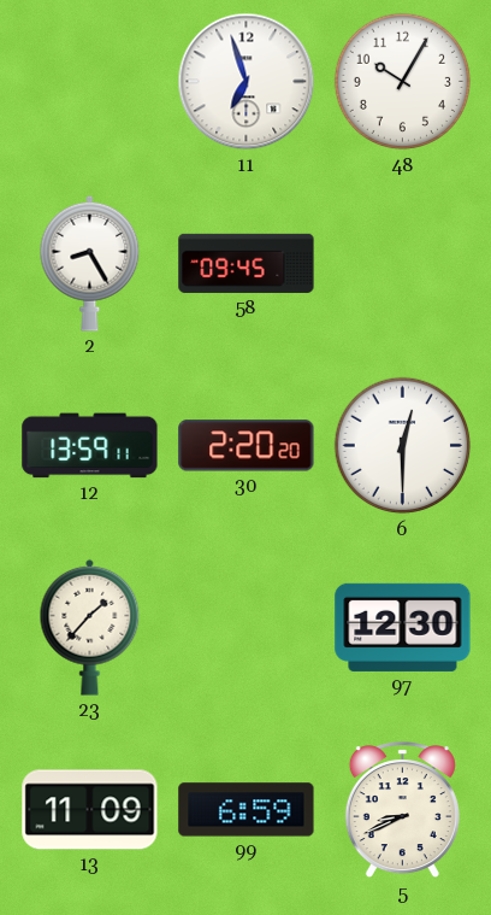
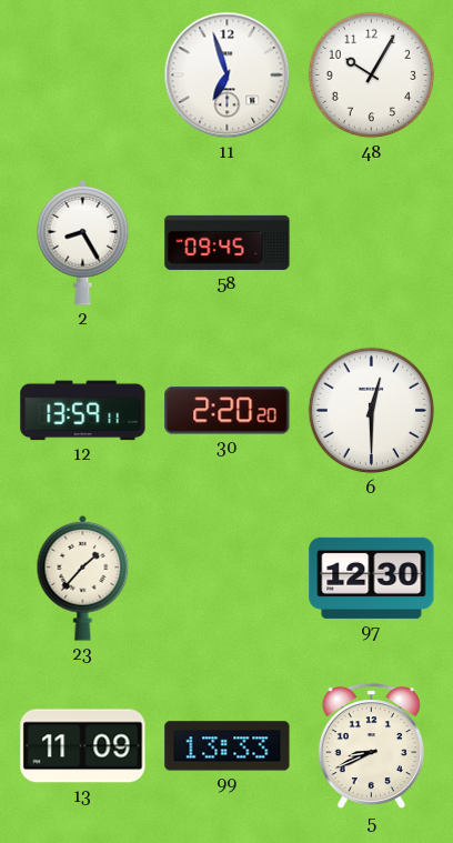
99: 6:59 -> 13:33 (228, 746)
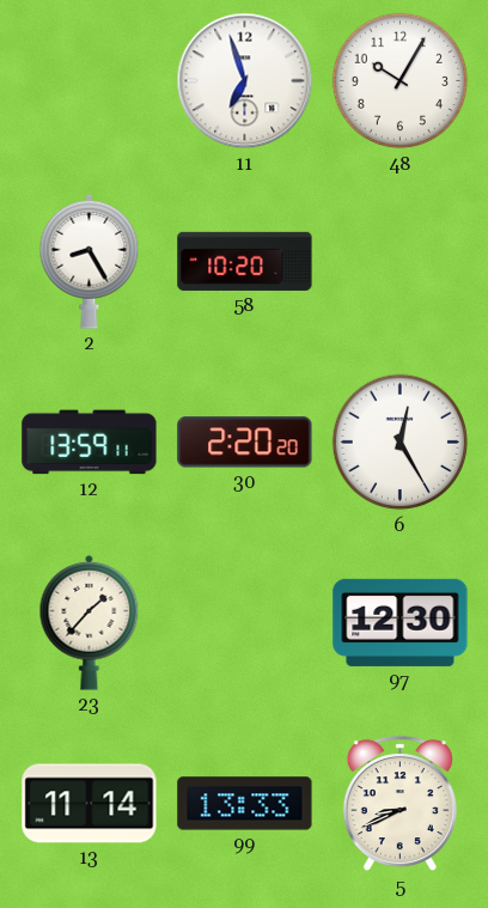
58: 09:45 -> 10:20 (245, 261)
6: 12:30 -> 12:25 (401, 443)
13: 11:09 -> 11:14 (90, 804)
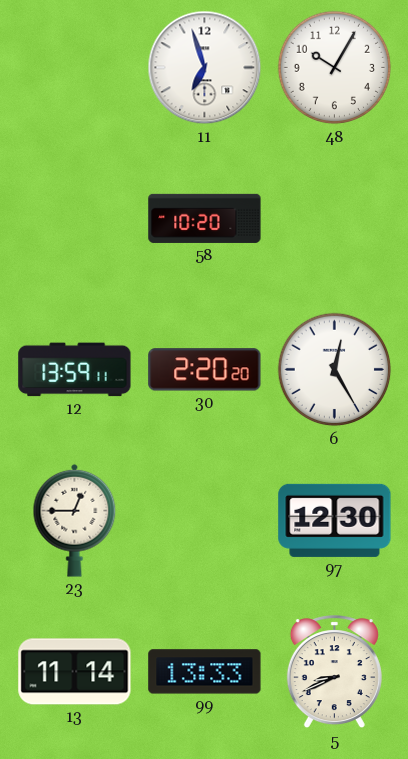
2: 8:25 -> none (90, 261)
23: 1:37 -> 12:45 (75, 520)
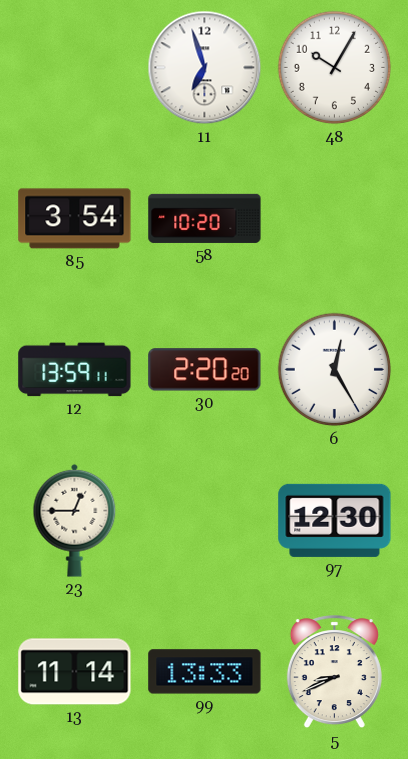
85: none -> 3:54 (75, 219)
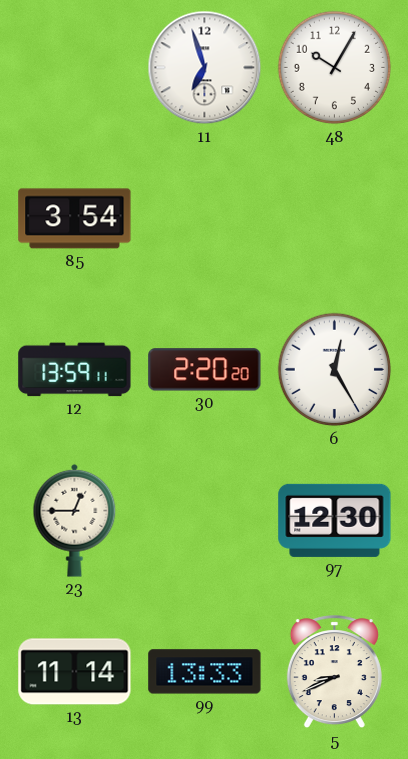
58: 10:20 -> none (205, 218)
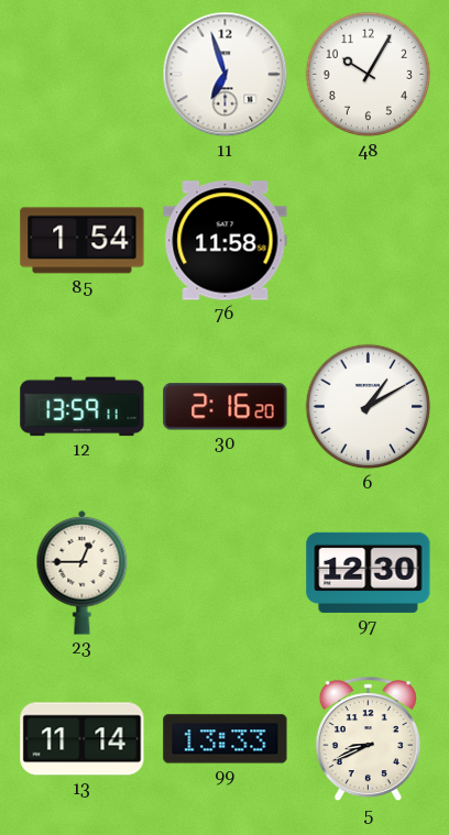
85: 3:54 -> 1:54 (83, 241)
76: none -> 11:58 (226, 241)
30: 2:20 -> 2:16 (226, 407)
6: 12:25 -> 1:10 (369, 407)
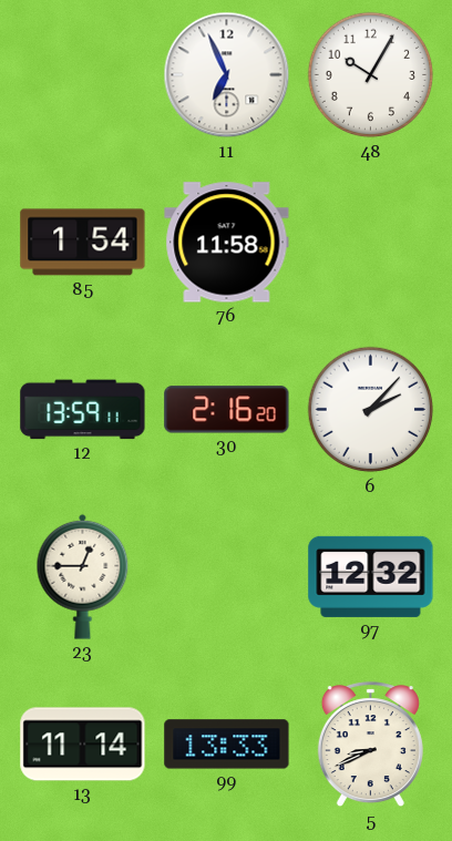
11: 6:57 -> 6:56 (227, 75)
6: 1:10 -> 2:07 (371, 410)
97: 12:30 -> 12:32 (371, 576)
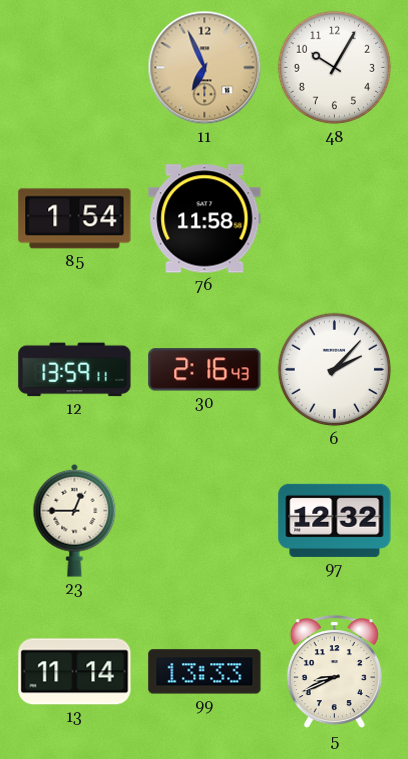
11 dial: white -> champagne (205, 68)
30: 2:16:20 -> 2:16:43 (205, 370)
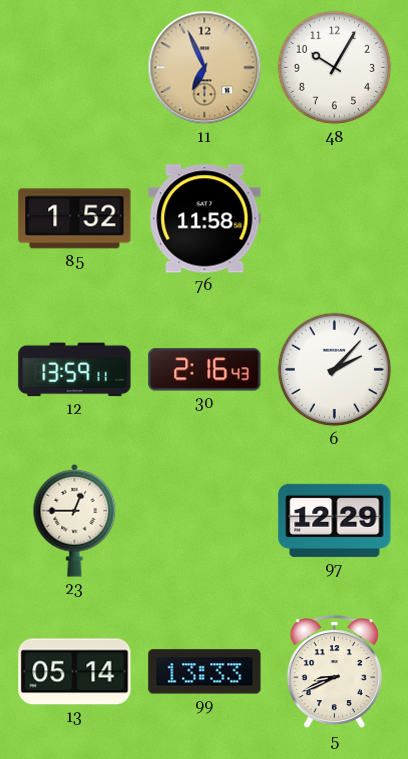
85: 1:54 -> 1:52 (75, 219)
97: 12:32 -> 12:29 (335, 520)
13: 11:14 -> 05:14 (75, 672)
